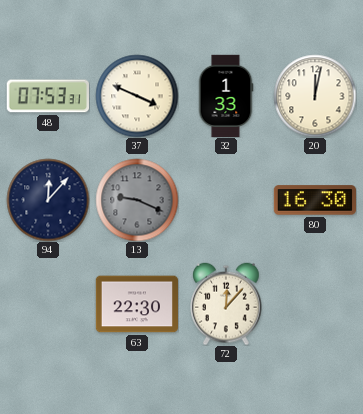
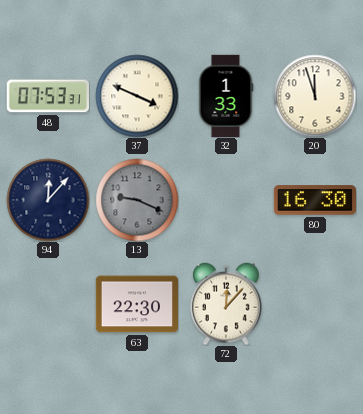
20: 12:02 -> 11:57 (315, 96)
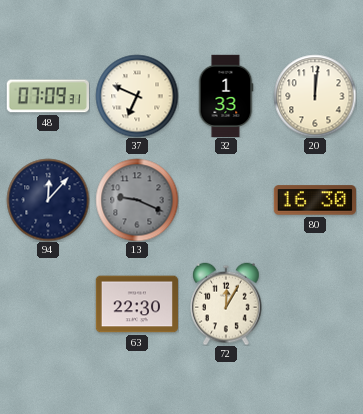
48: 07:53 -> 07:09 (48, 96)
37: 3:49 -> 6:49 (137, 96)
20: 11:57 -> 12:01 (315, 96)
72: 12:07 -> 12:05 (226, 304)
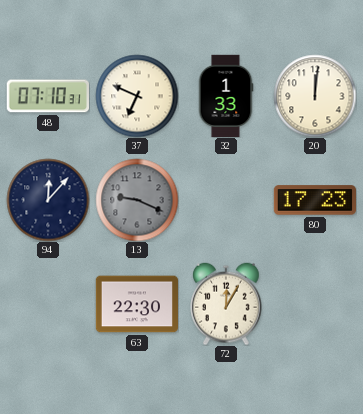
48: 07:09 -> 07:10 (48, 96)
80: 16:30 -> 17:23 (314, 200)
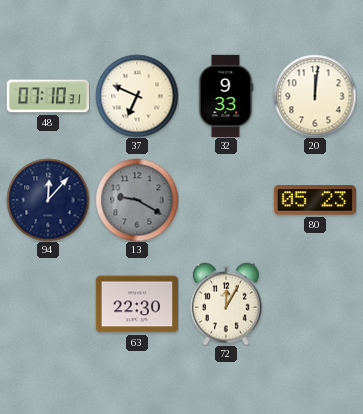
32: 1:33 -> 9:33 (226, 95)
13: 9:19 -> 9:20 (137, 200)
80: 17:23 -> 05:23 (314, 200)
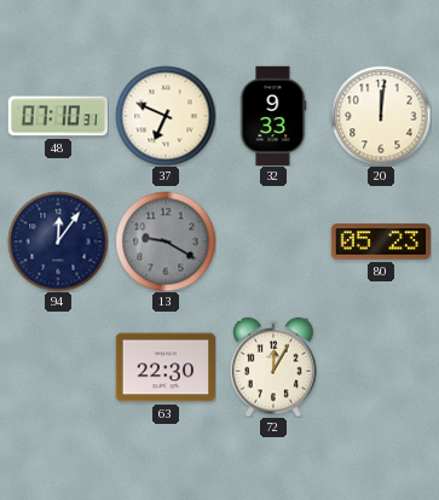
94: 12:07 -> 12:06 (58, 242)
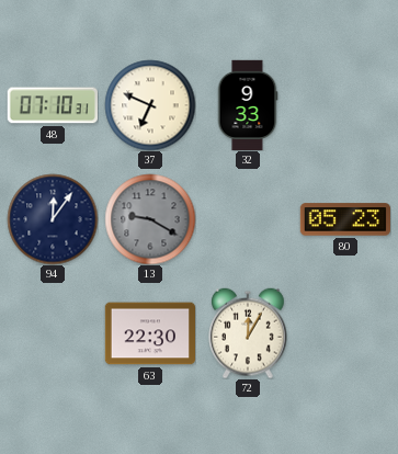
20: 12:01 -> none (381, 116)
